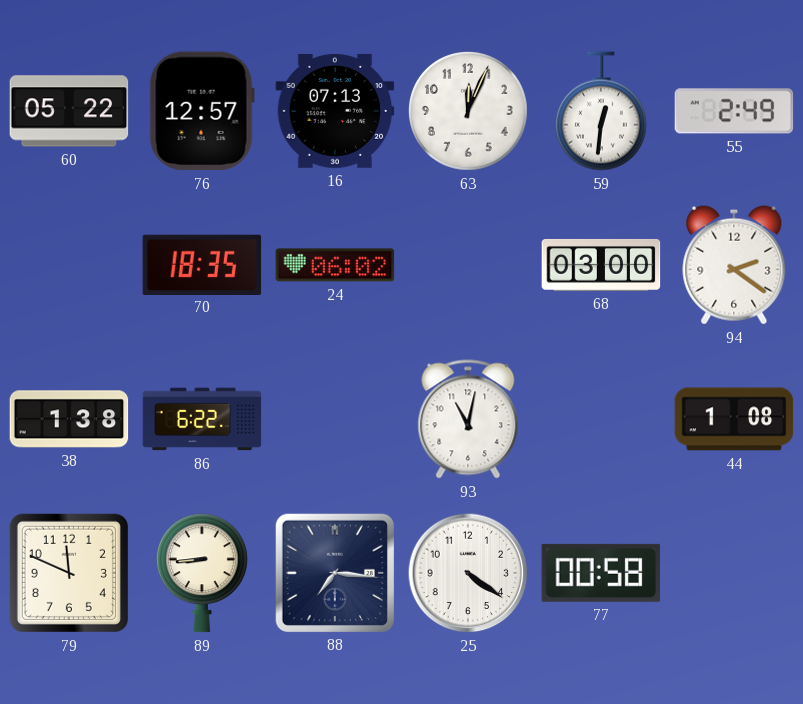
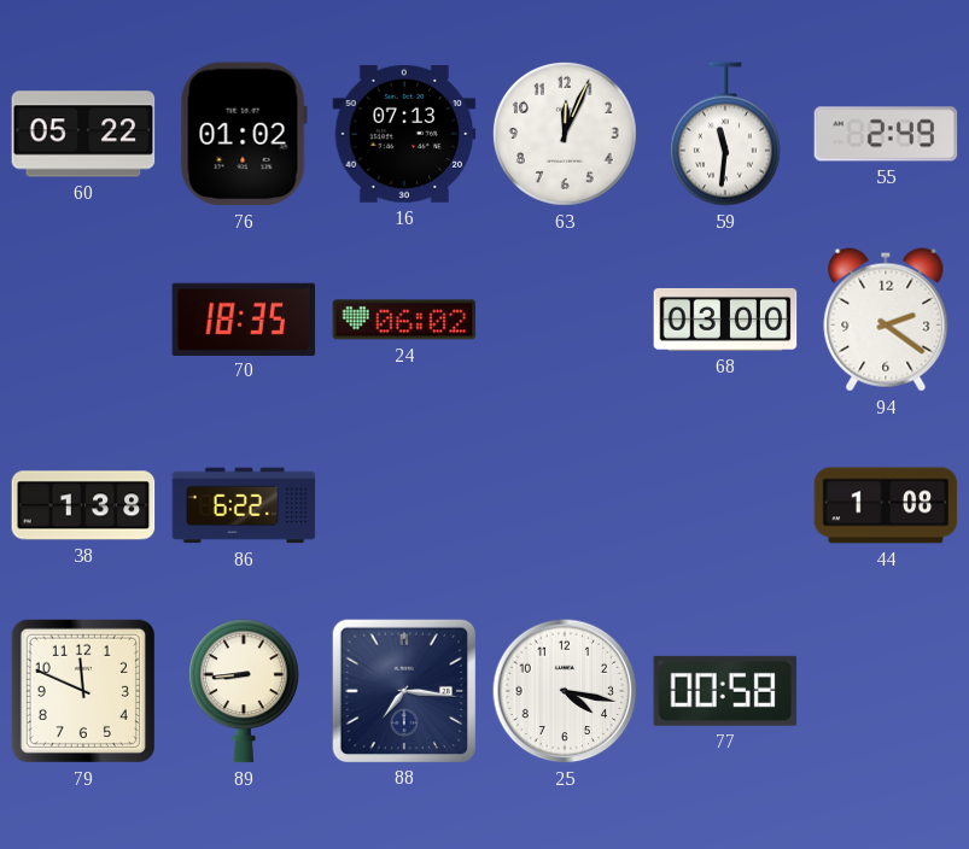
76: 12:57 -> 01:02 (244, 134)
59: 12:31 -> 11:31 (725, 134)
93: 11:02 -> none (468, 419)
25: 4:21 -> 4:17 (565, 691)
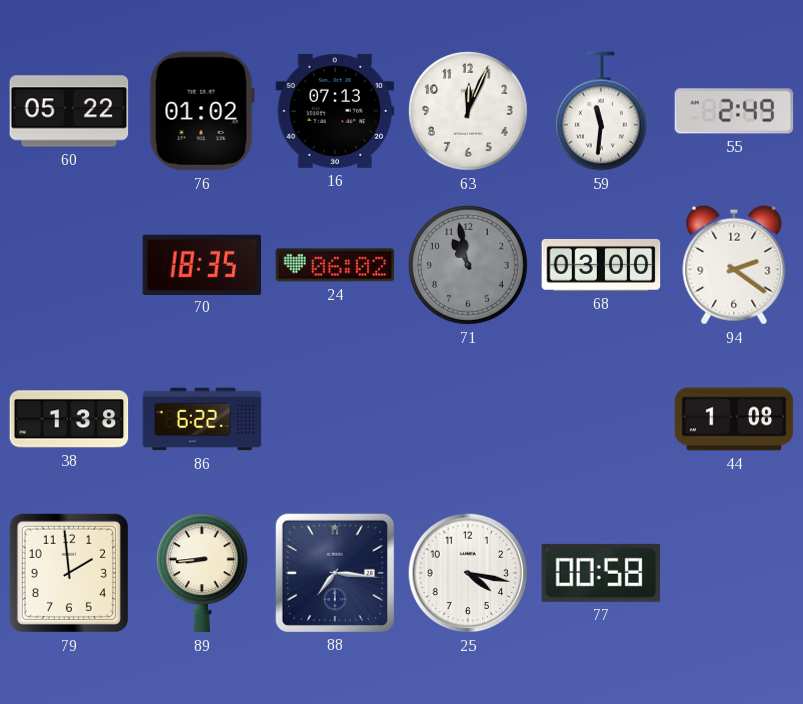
71: none -> 10:58 (468, 265)
79: 11:49 -> 1:59 (69, 573)
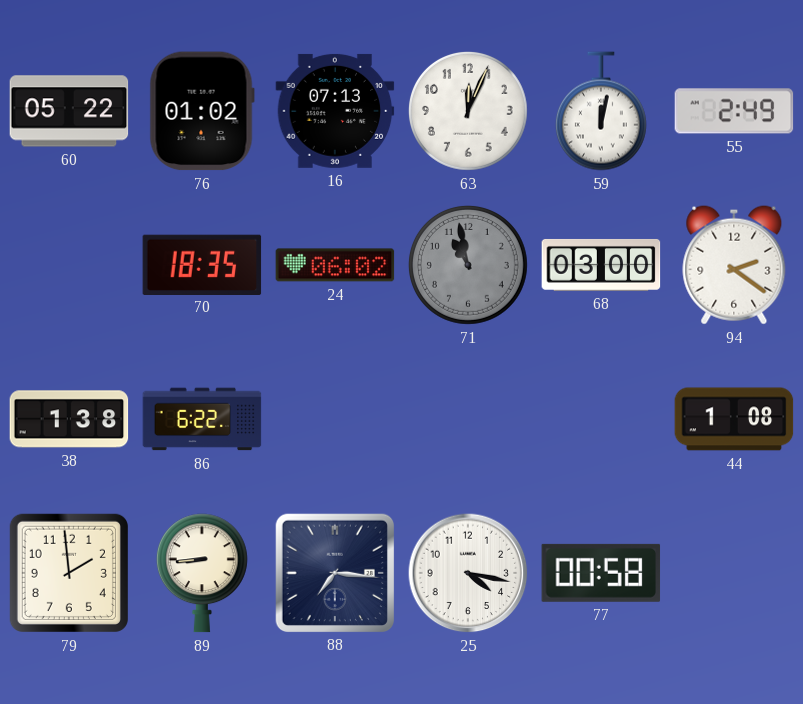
59: 11:31 -> 12:02 (601, 111)
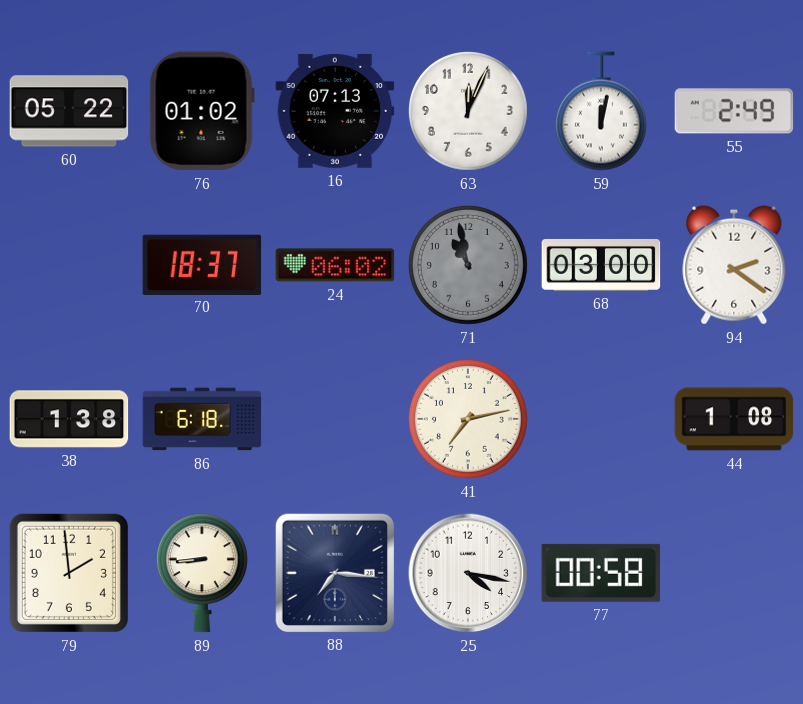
70: 18:35 -> 18:37 (202, 264)
86: 6:22 -> 6:18 (202, 419)
41: none -> 7:13 (468, 419)
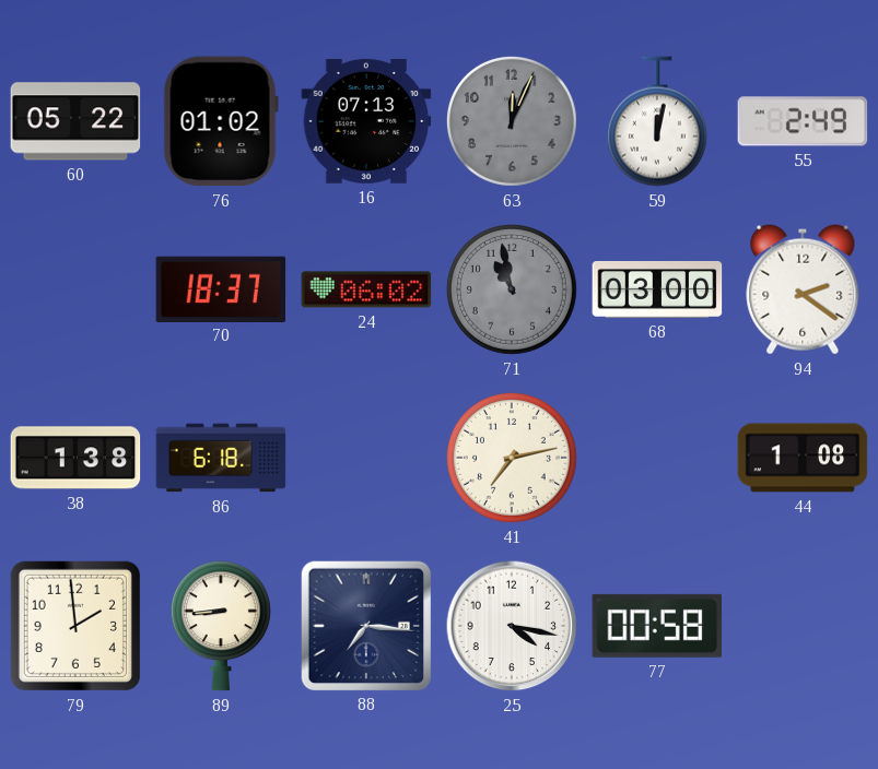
63 dial: white -> grey (512, 121)
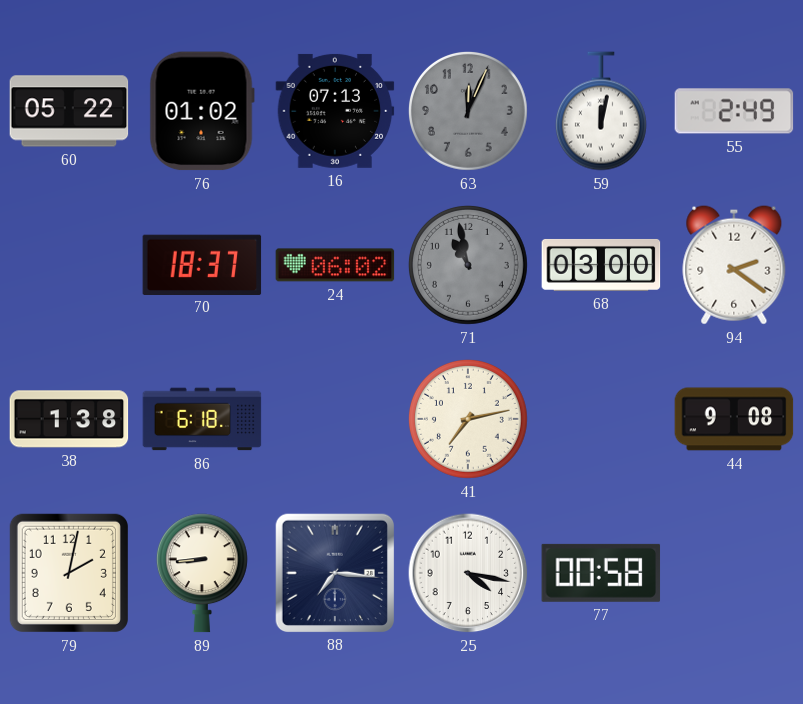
44: 1:08 -> 9:08 (734, 419)
79: 1:59 -> 2:02 (69, 573)
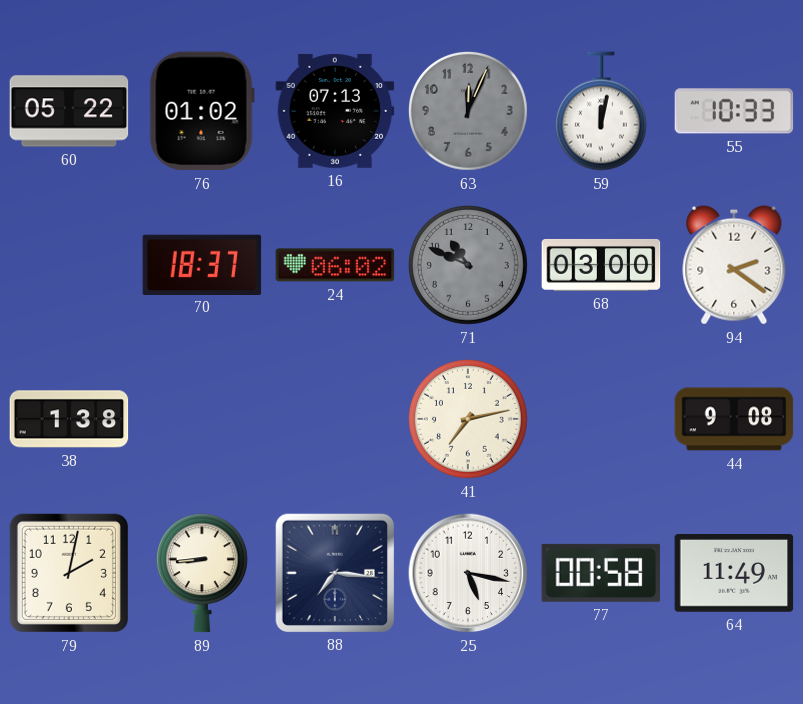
55: 2:49 -> 10:33 (734, 111)
71: 10:58 -> 10:49 (468, 265)
86: 6:18 -> none (202, 419)
25: 4:17 -> 5:17 (468, 573)
64: none -> 11:49 (734, 574)
